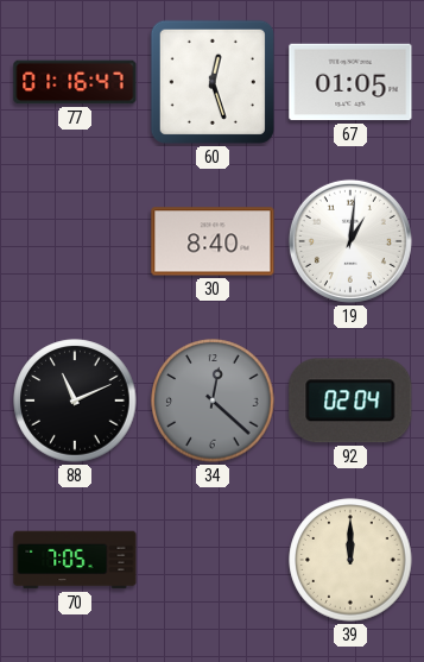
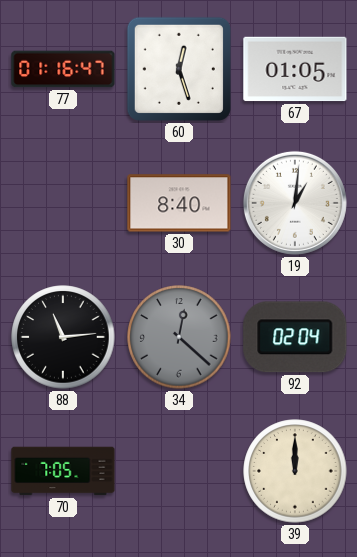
88: 11:11 -> 11:14 (63, 337)
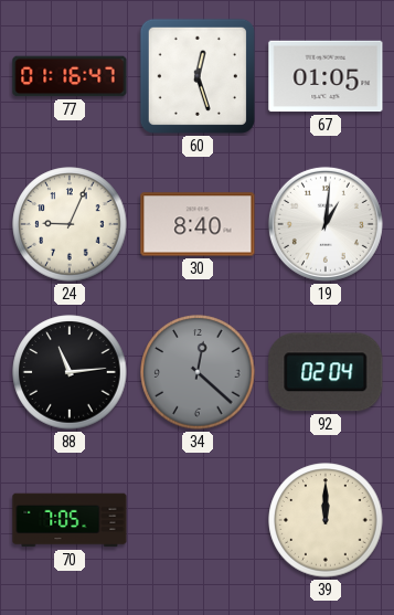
24: none -> 9:04 (70, 224)
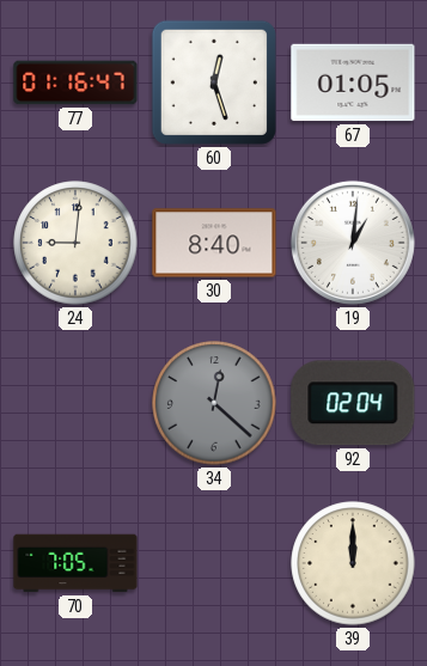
24: 9:04 -> 9:01 (75, 243)
88: 11:14 -> none (70, 372)
